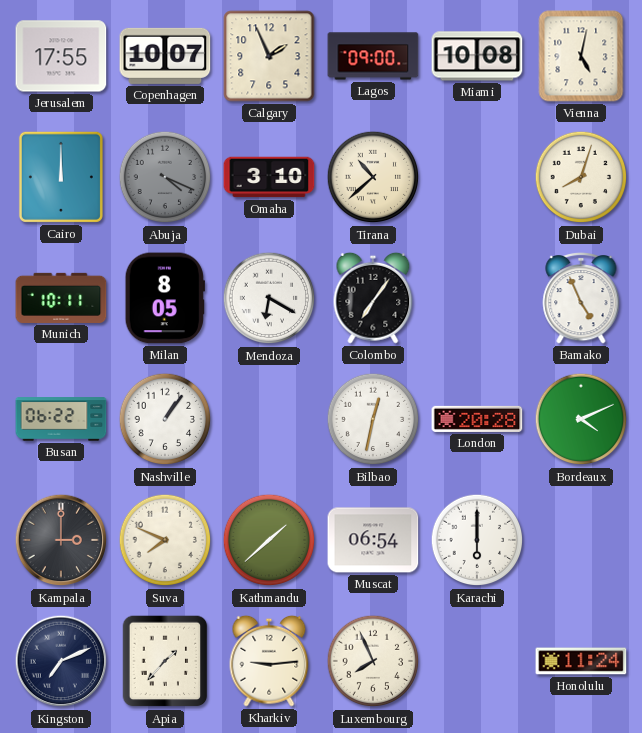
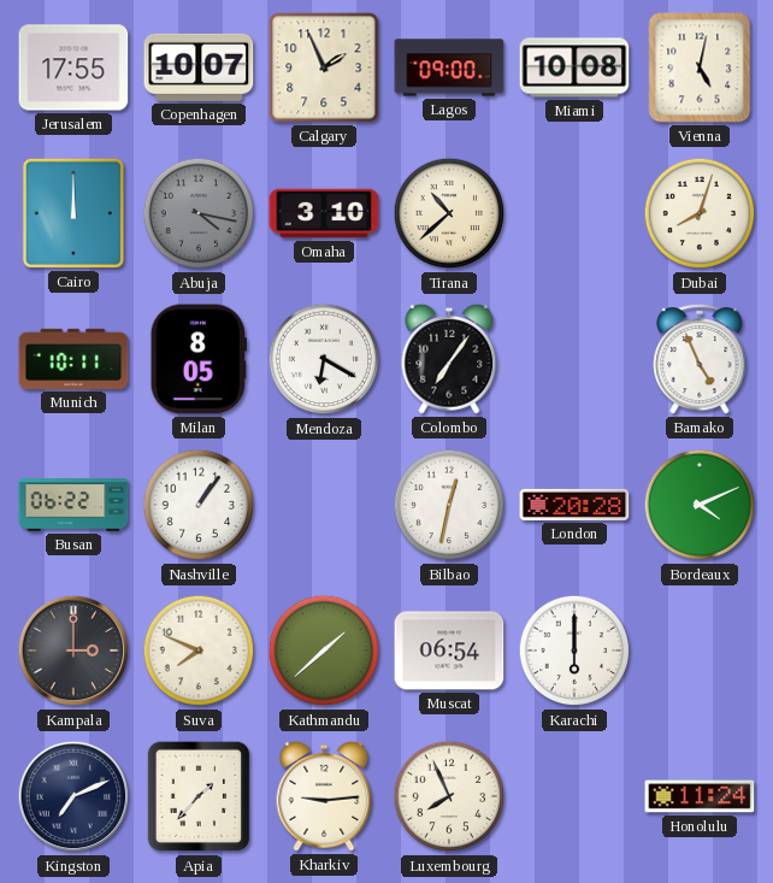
Abuja: 4:19 -> 4:17 (199, 213)
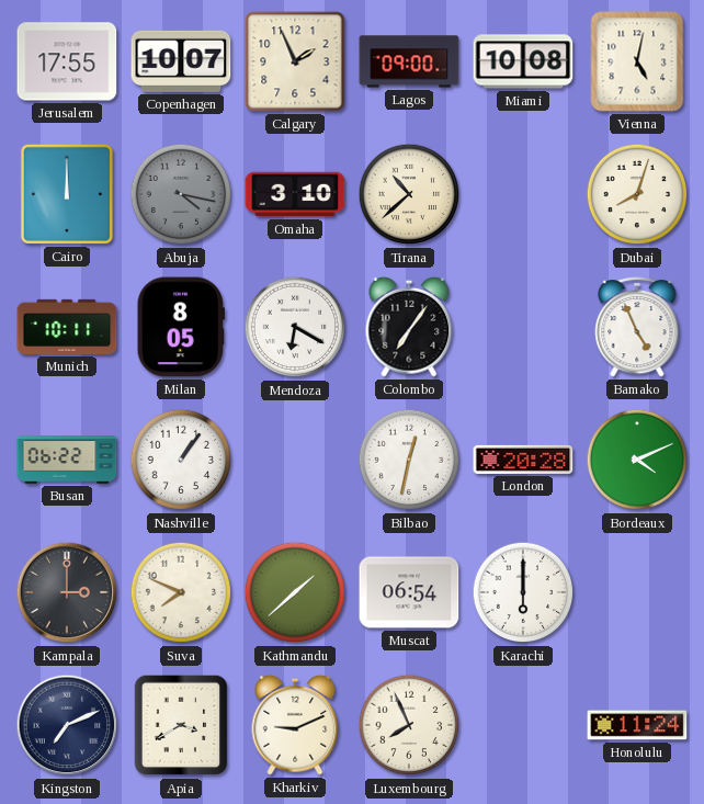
Apia: 1:37 -> 3:40 (181, 725)
Kharkiv: 9:14 -> 9:11 (295, 725)
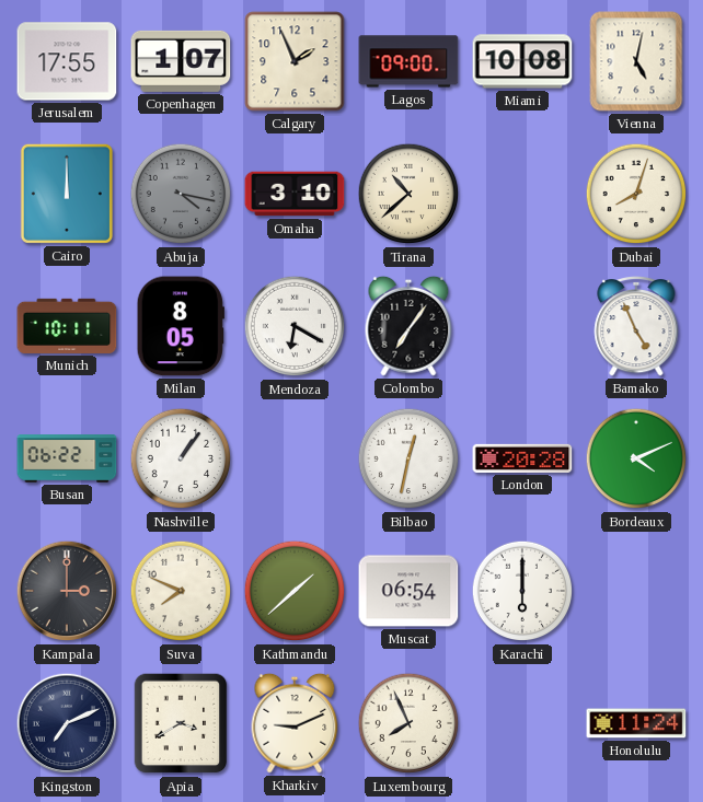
Copenhagen: 10:07 -> 1:07 (181, 61)
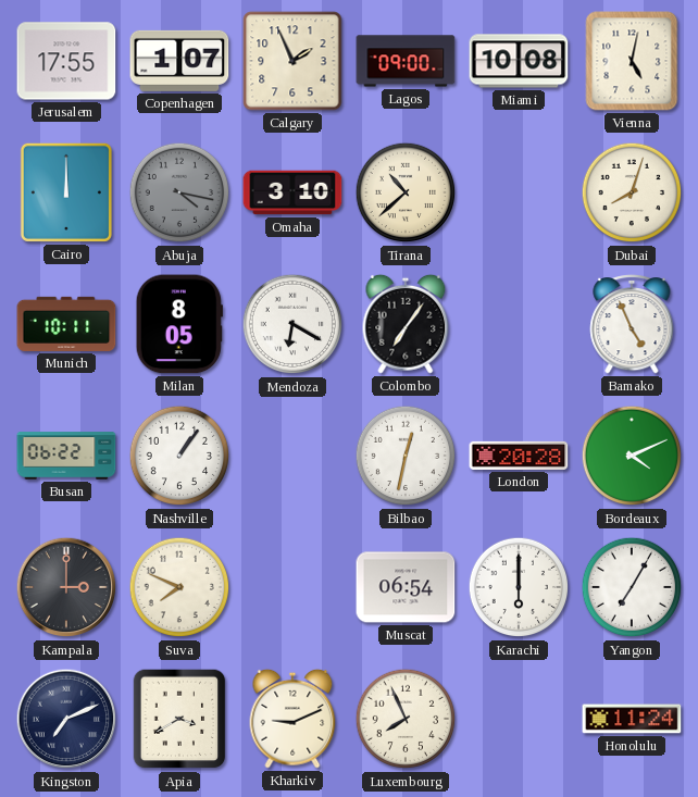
Kathmandu: 1:38 -> none (295, 591)
Yangon: none -> 7:05 (632, 587)
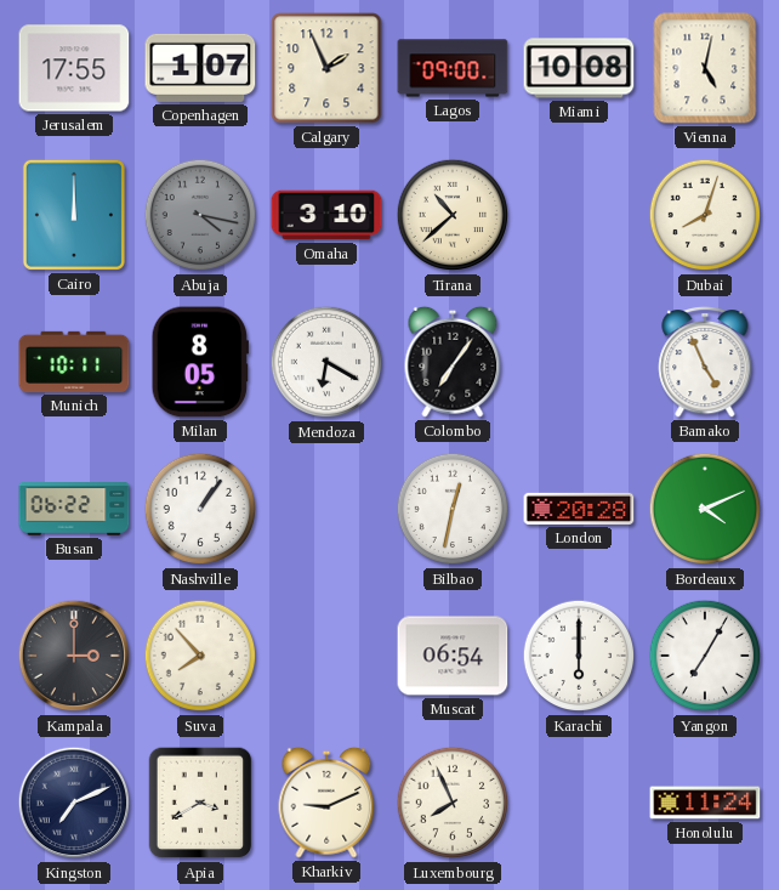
Suva: 7:49 -> 7:53 (200, 656)
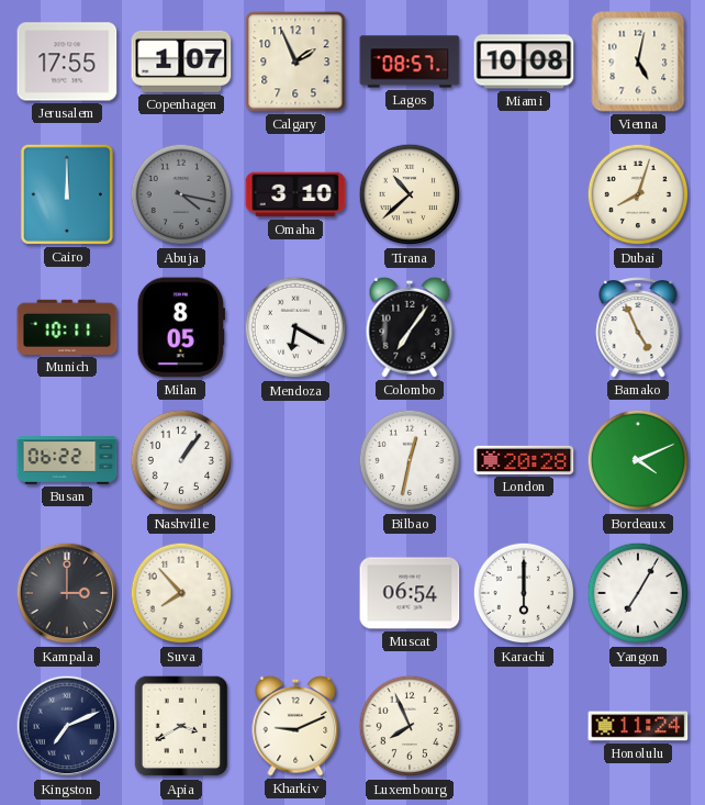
Lagos: 09:00 -> 08:57 (410, 62)
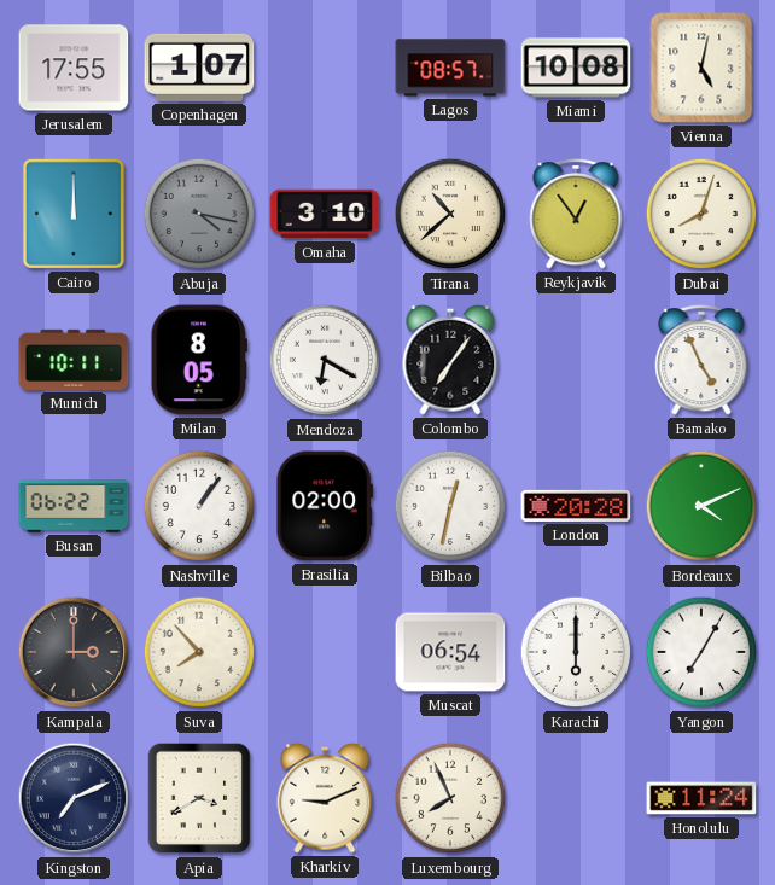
Calgary: 1:56 -> none (295, 62)
Reykjavik: none -> 12:54 (576, 214)
Brasilia: none -> 02:00 (325, 506)
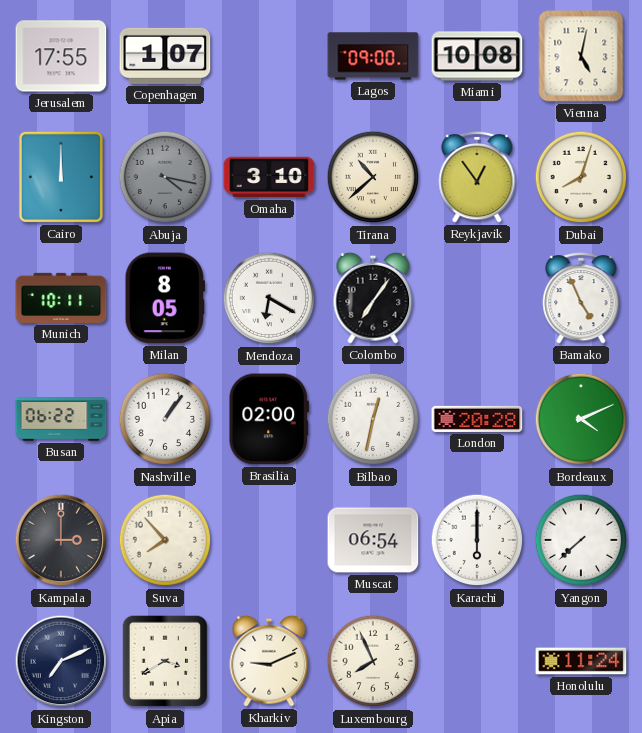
Lagos: 08:57 -> 09:00 (373, 56)
Yangon: 7:05 -> 7:38 (581, 540)
